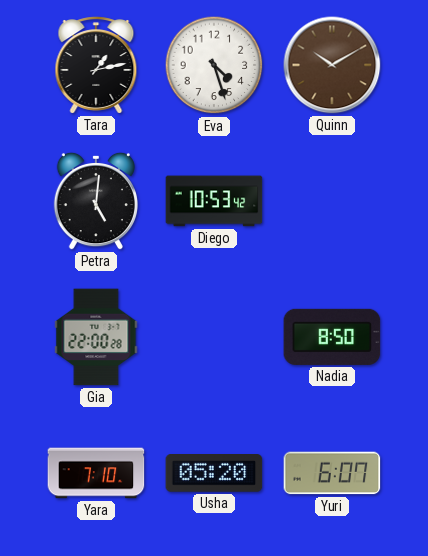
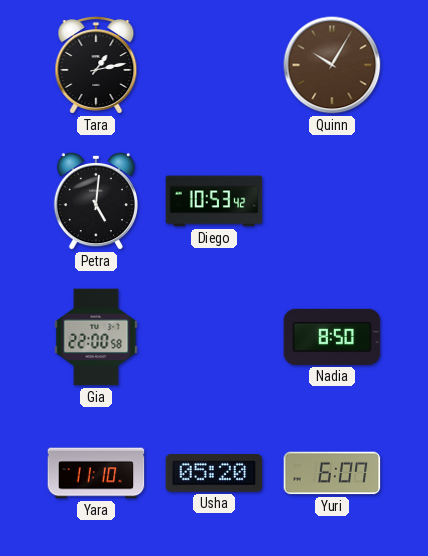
Eva: 4:27 -> none (214, 65)
Quinn: 10:10 -> 10:05 (332, 65)
Gia: 22:00:28 -> 22:00:58 (96, 337)
Yara: 7:10 -> 11:10 (96, 473)
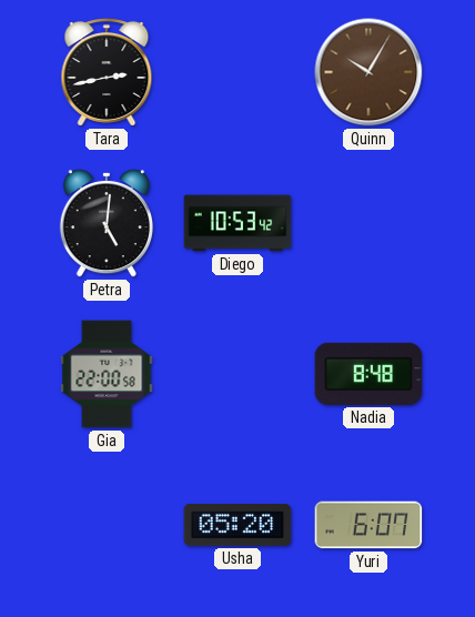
Tara: 1:13 -> 2:43 (107, 72)
Nadia: 8:50 -> 8:48 (368, 374)
Yara: 11:10 -> none (96, 473)
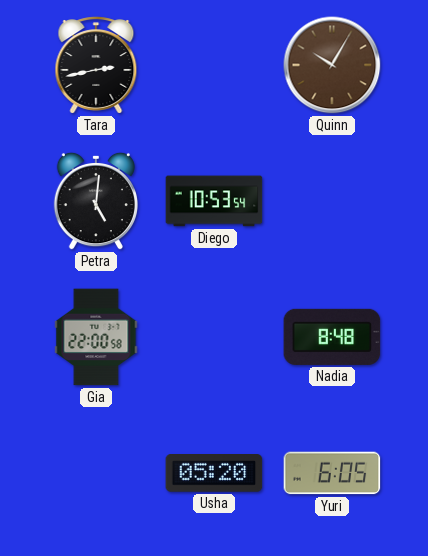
Diego: 10:53:42 -> 10:53:54 (214, 201)
Yuri: 6:07 -> 6:05 (332, 473)
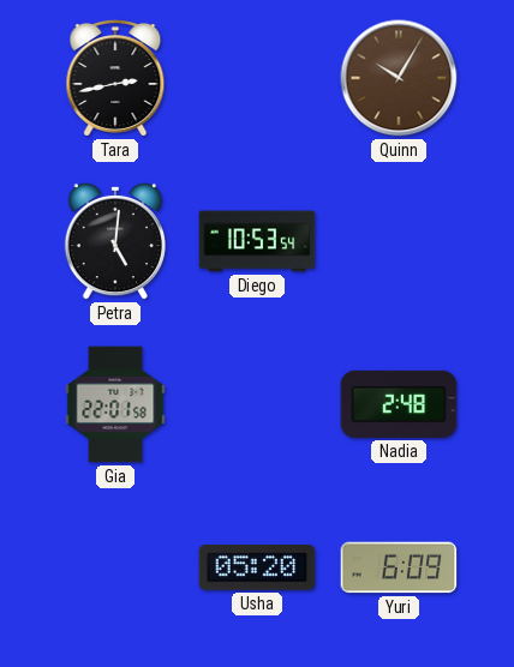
Gia: 22:00 -> 22:01 (115, 404)
Nadia: 8:48 -> 2:48 (399, 404)
Yuri: 6:05 -> 6:09 (399, 567)
